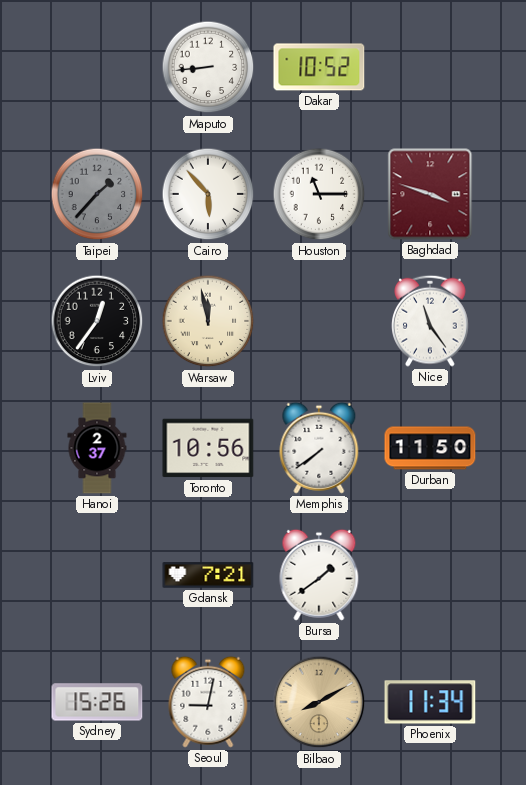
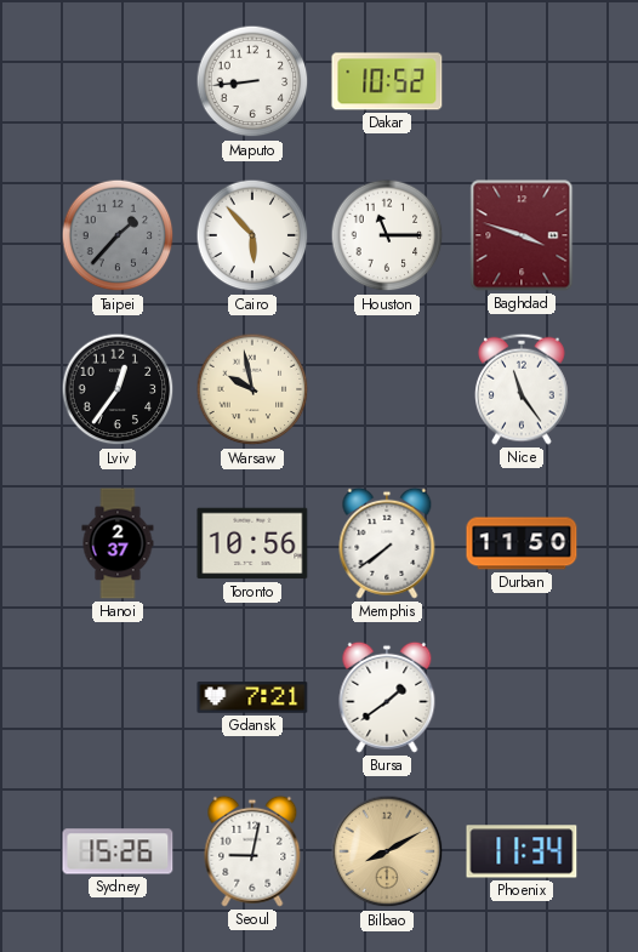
Warsaw: 11:58 -> 9:58 (252, 389)
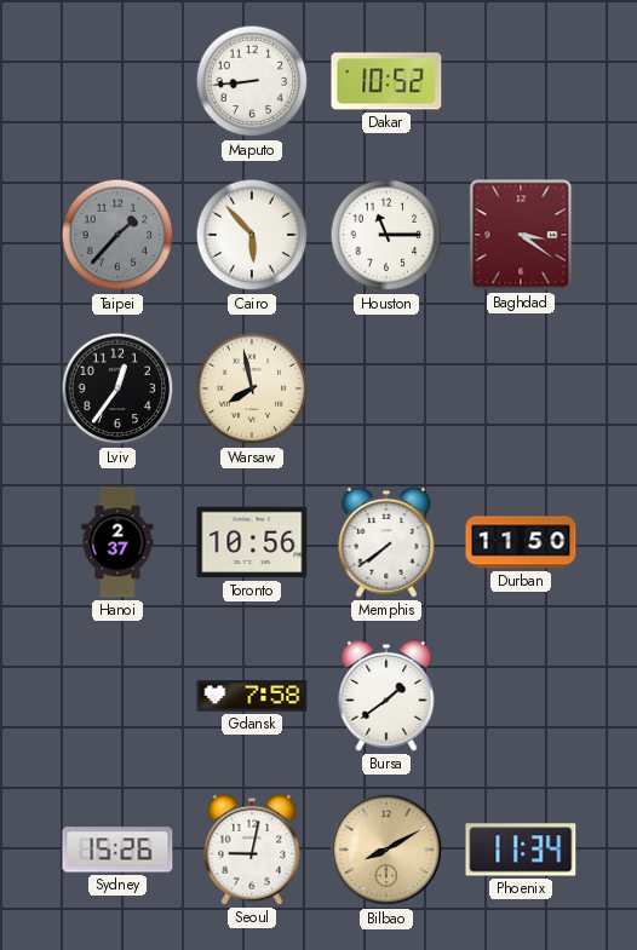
Baghdad: 3:48 -> 3:21 (521, 235)
Warsaw: 9:58 -> 7:58 (252, 388)
Nice: 11:24 -> none (523, 389)
Gdansk: 7:21 -> 7:58 (252, 696)
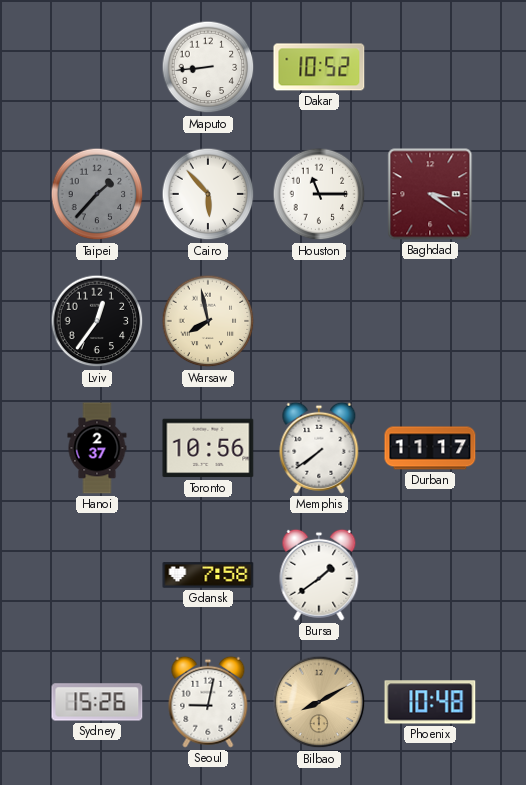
Durban: 11:50 -> 11:17 (430, 448)
Phoenix: 11:34 -> 10:48 (430, 702)
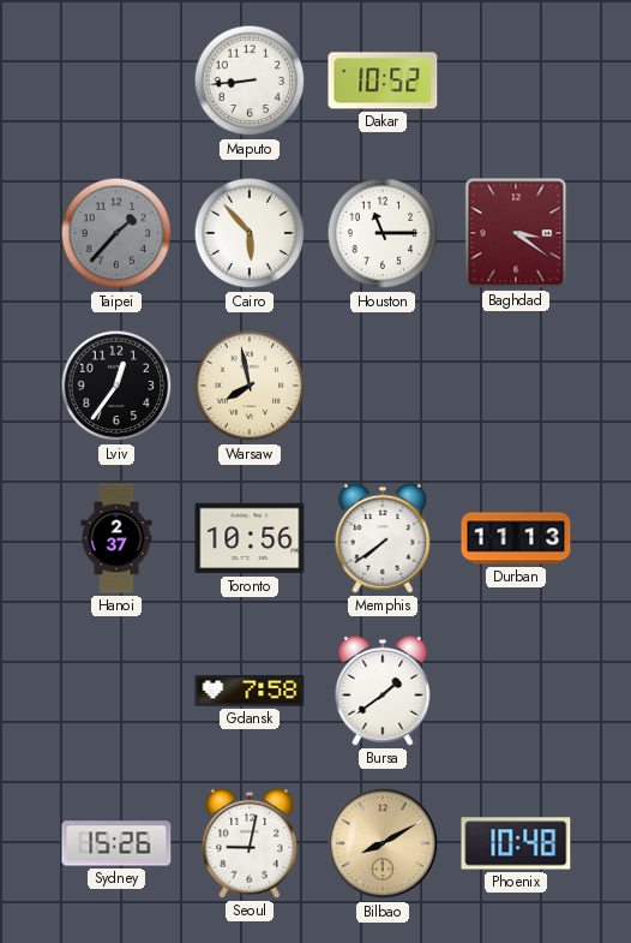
Durban: 11:17 -> 11:13 (516, 538)
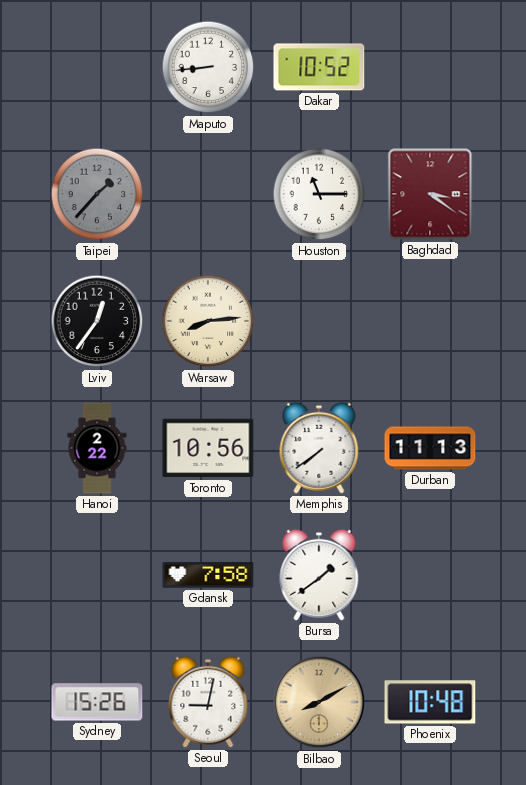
Cairo: 5:53 -> none (250, 233)
Warsaw: 7:58 -> 8:14 (208, 321)
Hanoi: 2:37 -> 2:22 (97, 448)
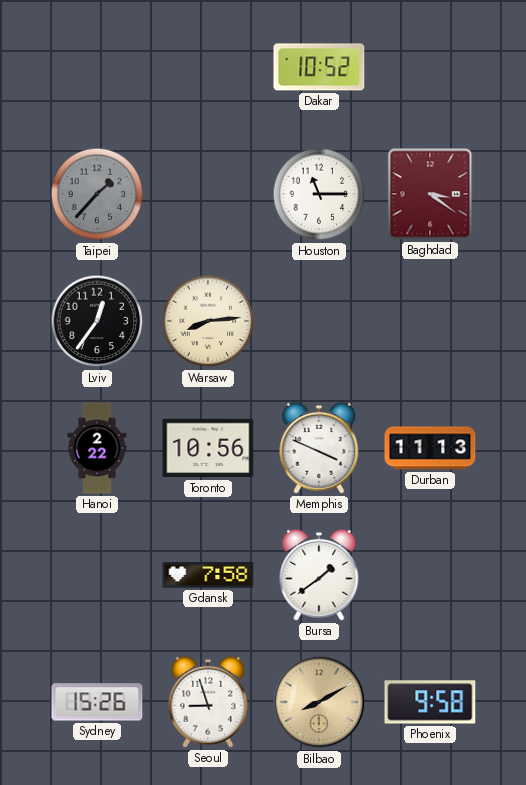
Maputo: 8:44 -> none (208, 67)
Memphis: 7:39 -> 3:49 (319, 448)
Seoul: 9:02 -> 8:57 (208, 702)
Phoenix: 10:48 -> 9:58 (430, 702)
